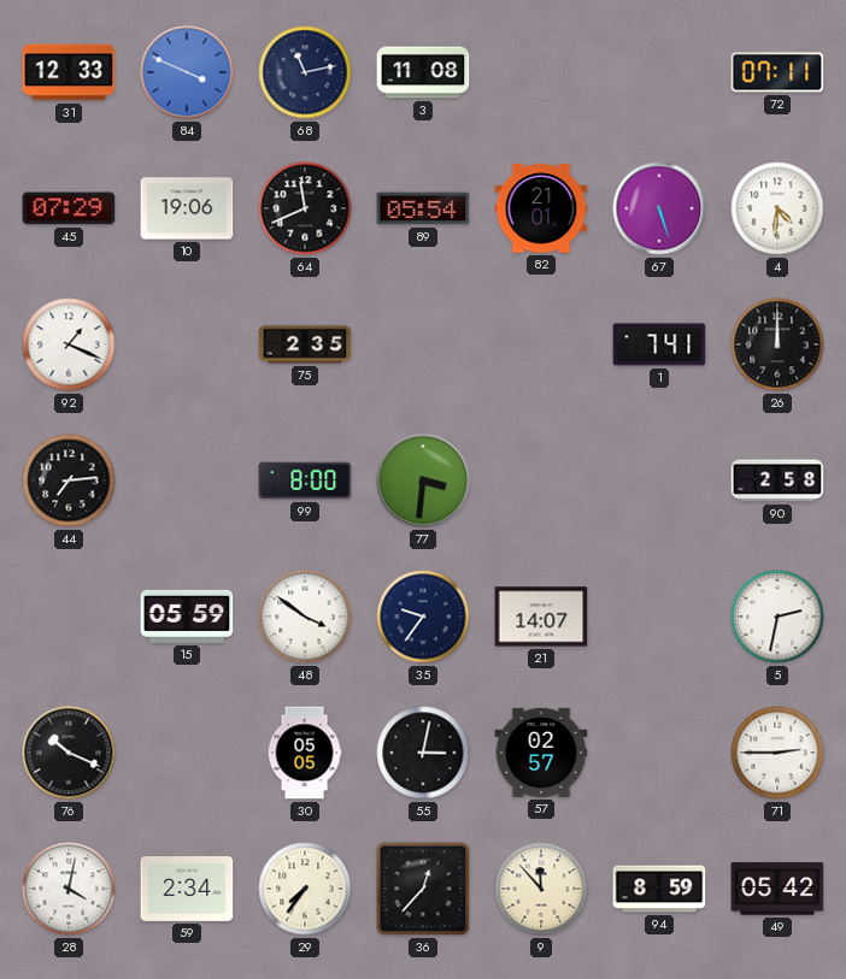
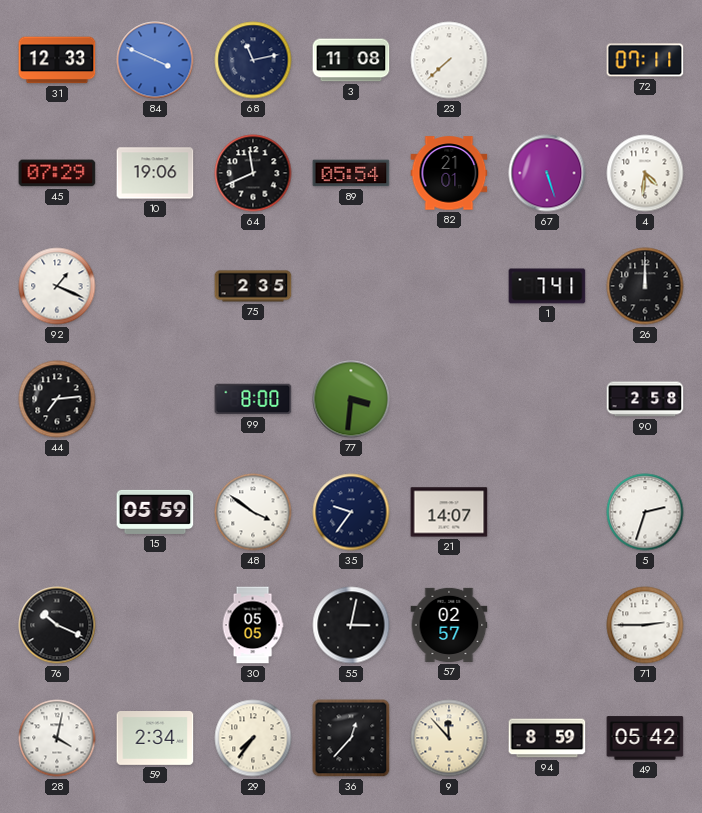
23: none -> 7:38 (449, 60)
5: 2:32 -> 2:33 (645, 512)
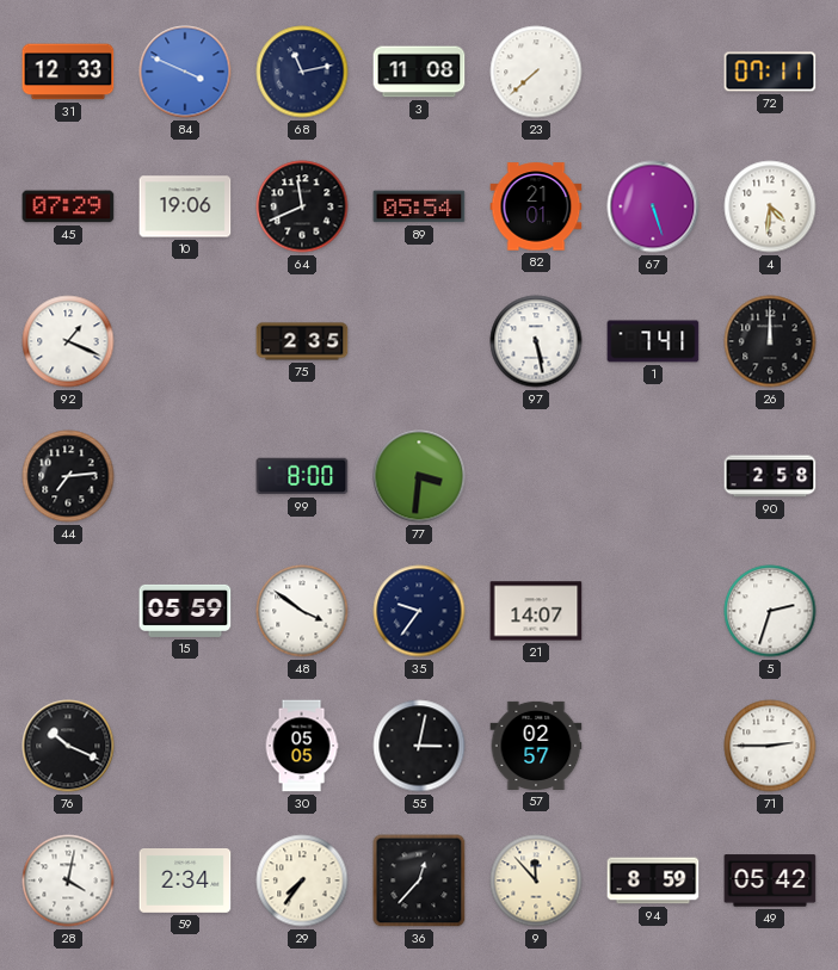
97: none -> 5:28 (536, 341)
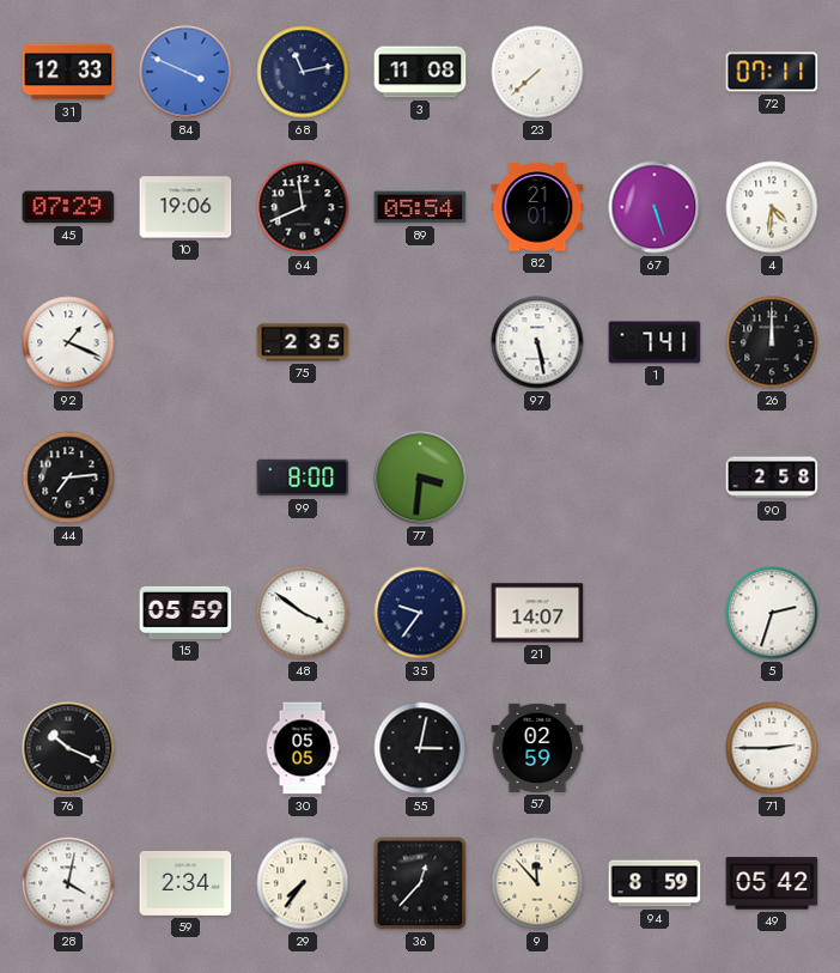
57: 02:57 -> 02:59 (537, 748)
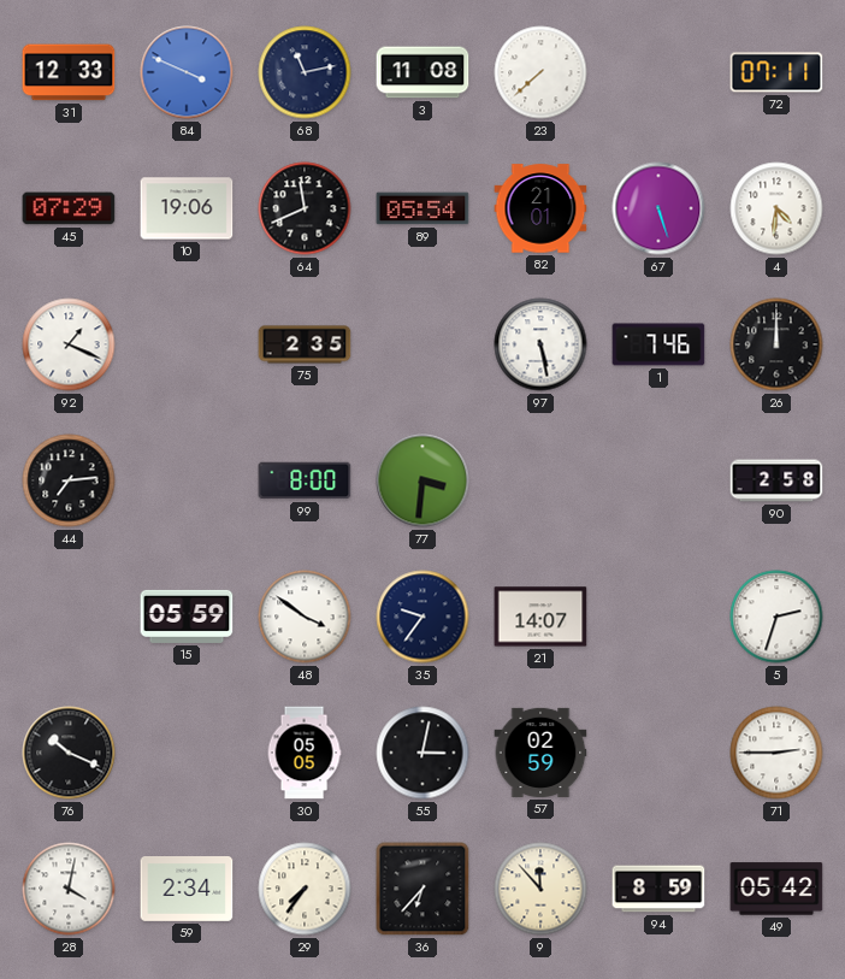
1: 7:41 -> 7:46 (658, 344)
36: 12:37 -> 6:37 (422, 889)
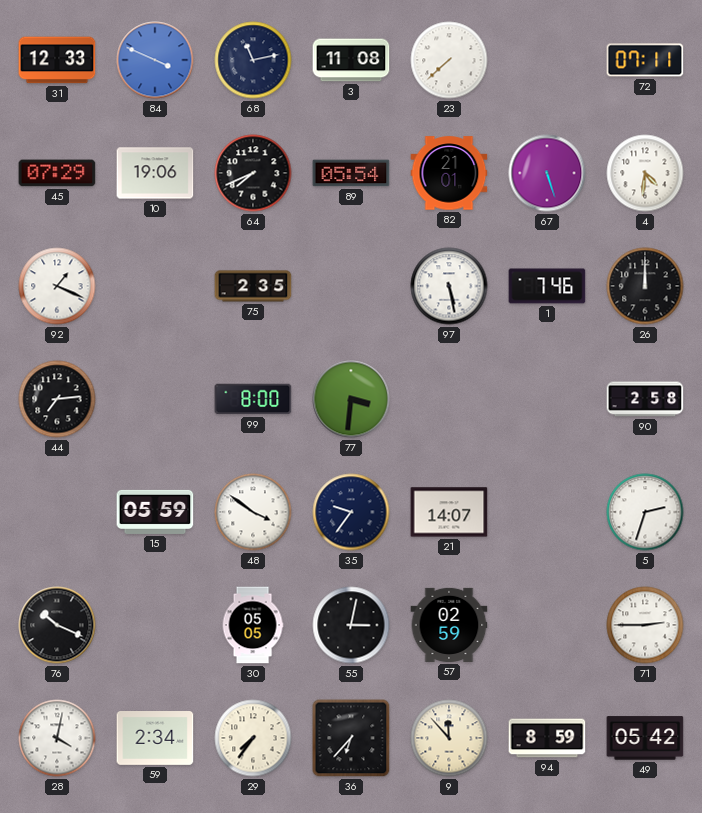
64: 11:41 -> 7:41 (253, 173)
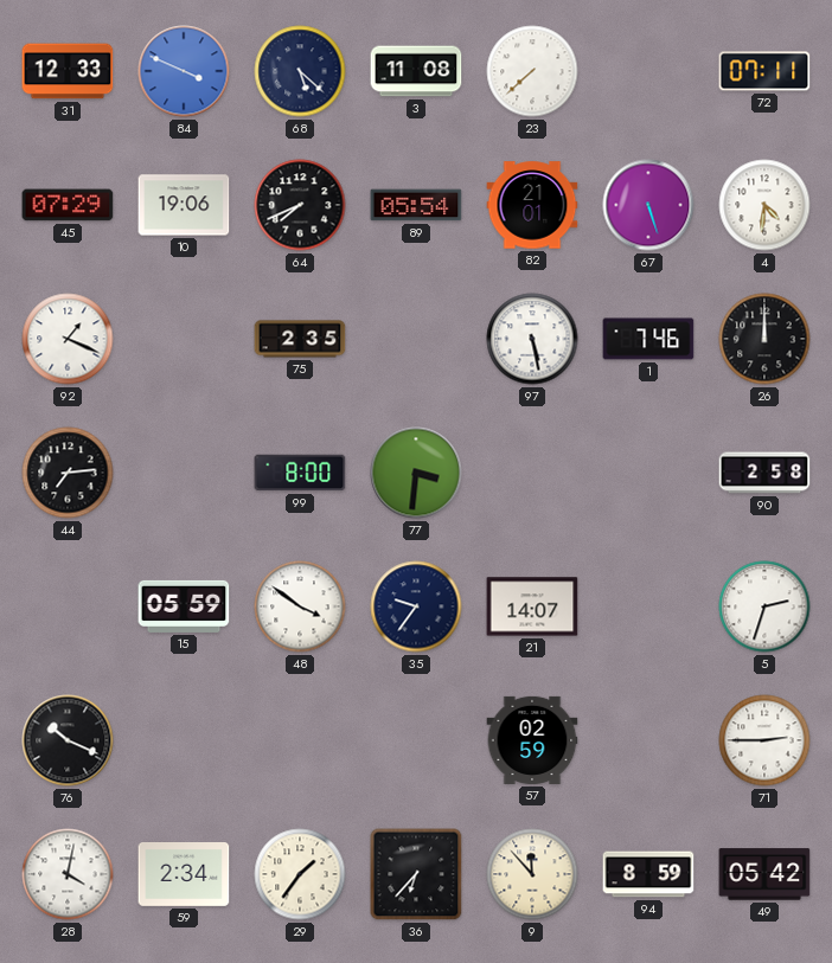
68: 11:13 -> 5:22 (300, 71)
30: 05:05 -> none (253, 625)
55: 3:02 -> none (351, 625)
29: 7:36 -> 1:36 (300, 874)
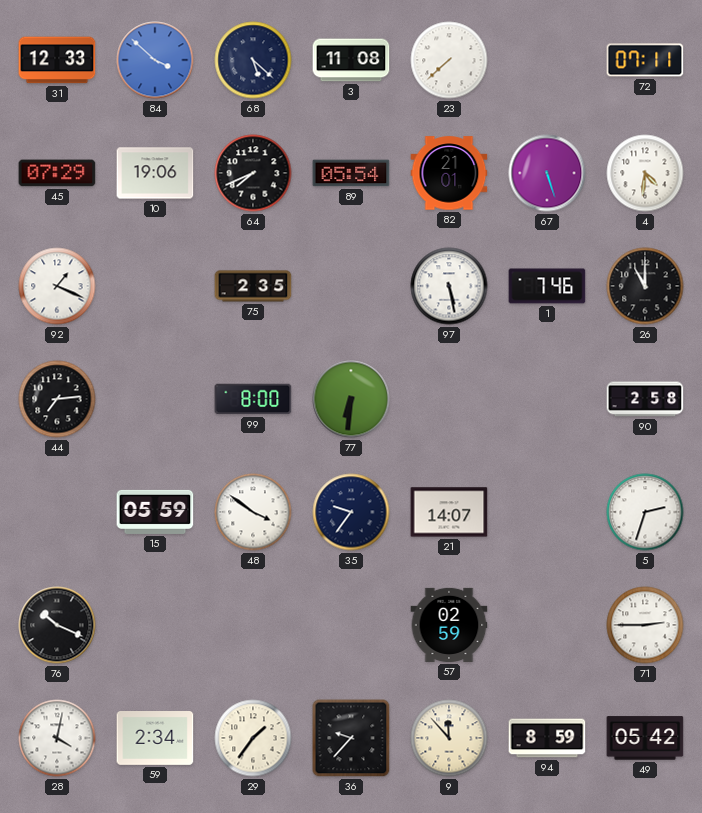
84: 3:49 -> 3:52 (155, 60)
26: 12:00 -> 11:00 (645, 286)
77: 3:31 -> 6:31 (351, 399)
36: 6:37 -> 9:37 (351, 738)
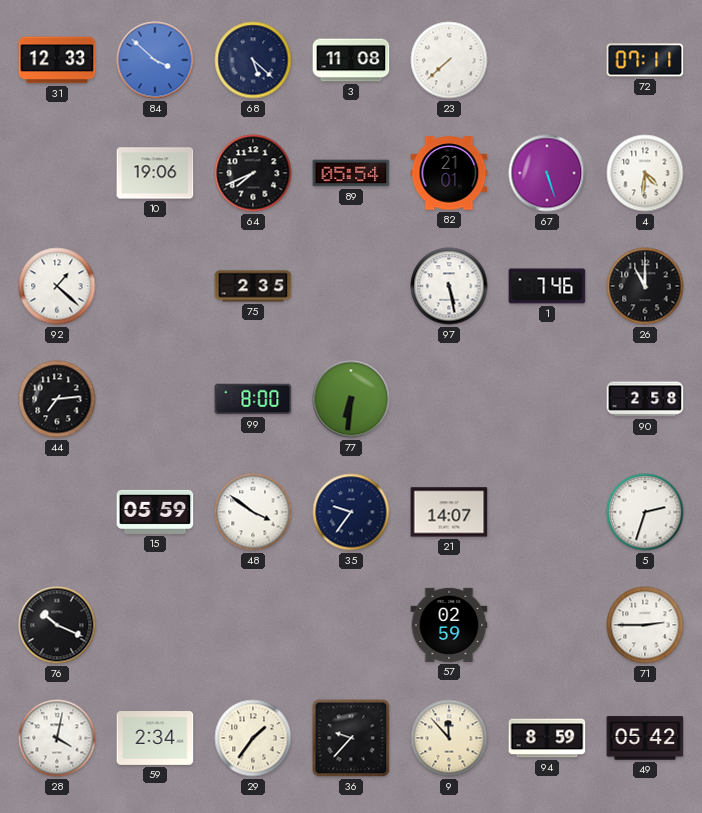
45: 07:29 -> none (57, 173)
92: 1:19 -> 1:22 (57, 286)
